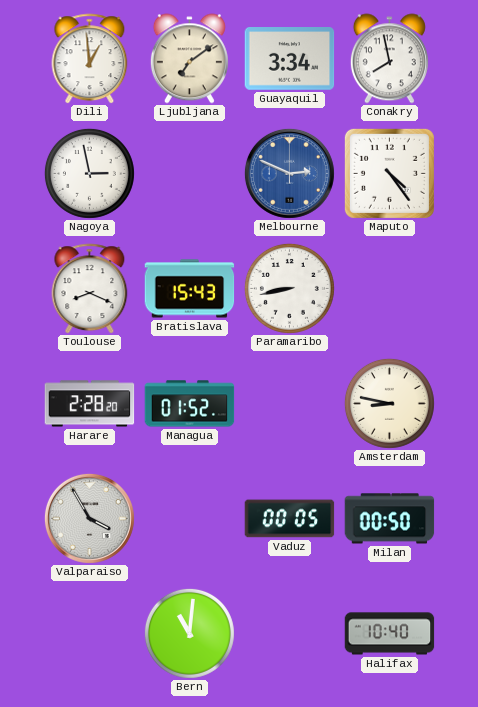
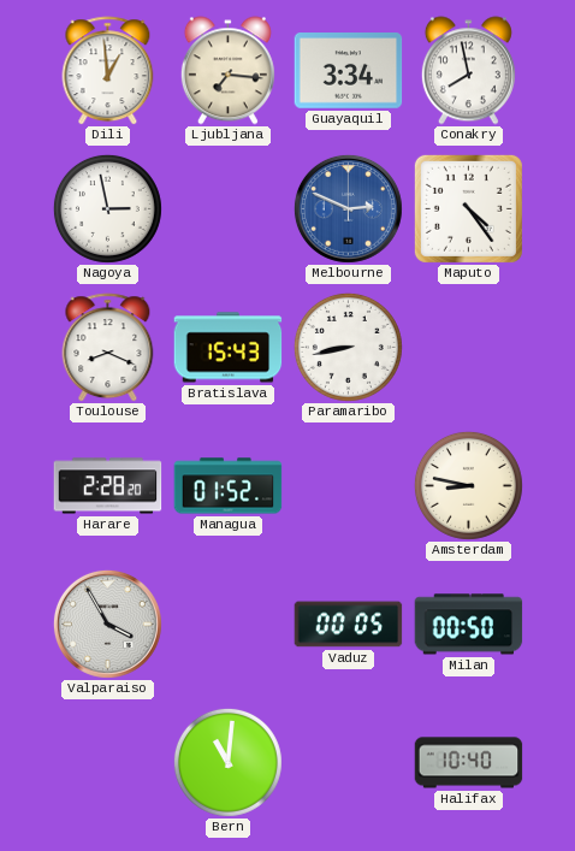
Ljubljana: 7:09 -> 7:16 (227, 71)
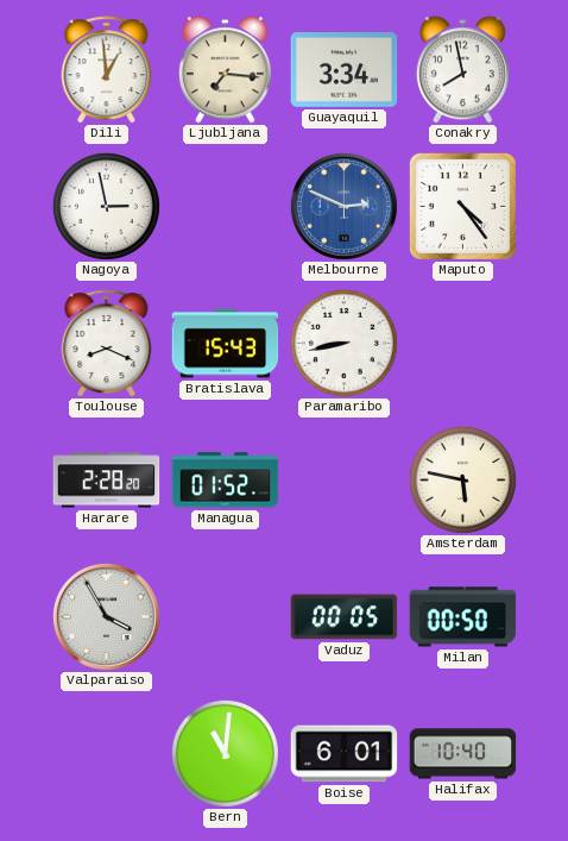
Amsterdam: 8:47 -> 5:47 (462, 479)
Boise: none -> 6:01 (345, 754)
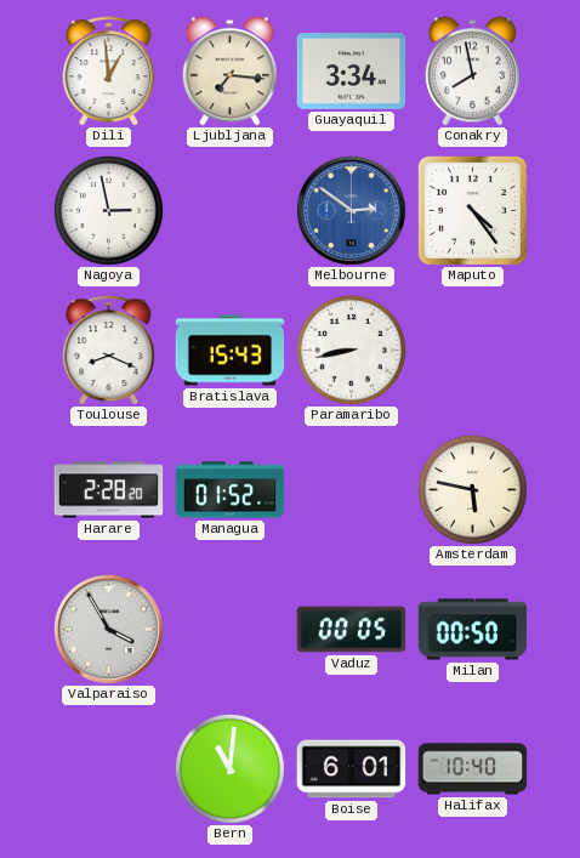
Melbourne: 2:49 -> 2:51 (351, 210)
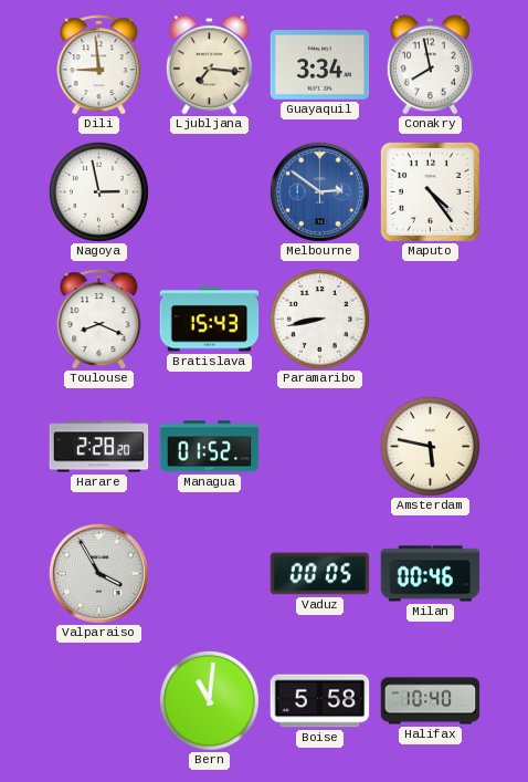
Dili: 12:59 -> 8:59 (99, 65)
Milan: 00:50 -> 00:46 (431, 574)
Boise: 6:01 -> 5:58 (320, 701)
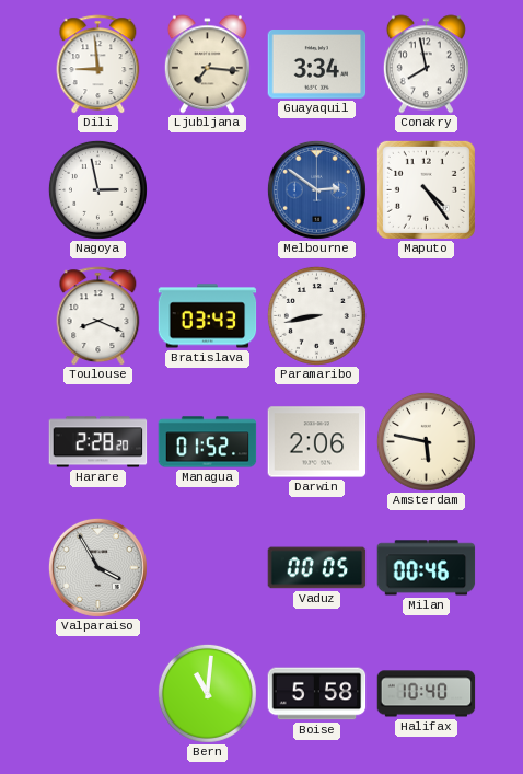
Bratislava: 15:43 -> 03:43 (208, 316)
Darwin: none -> 2:06 (317, 442)
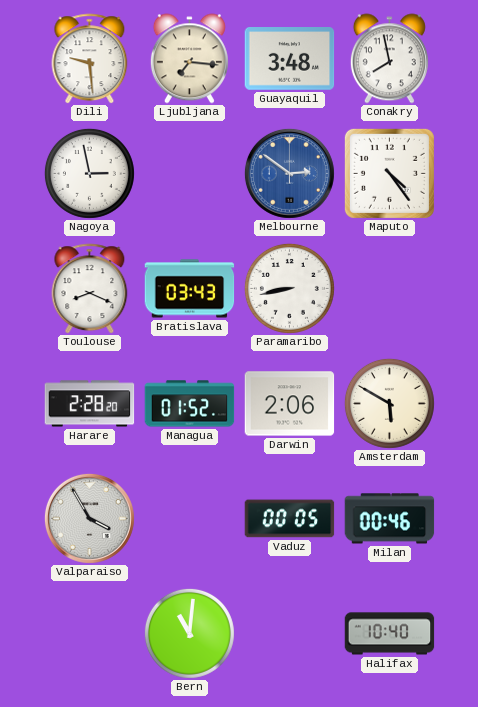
Dili: 8:59 -> 9:29 (90, 59)
Guayaquil: 3:34 -> 3:48 (290, 59)
Amsterdam: 5:47 -> 5:50 (389, 403)
Boise: 5:58 -> none (317, 694)
